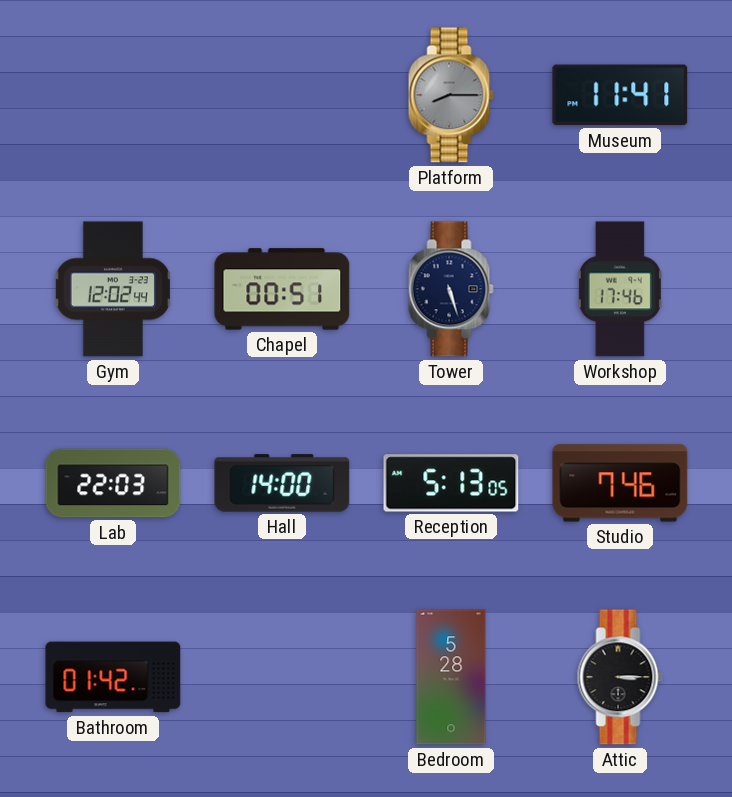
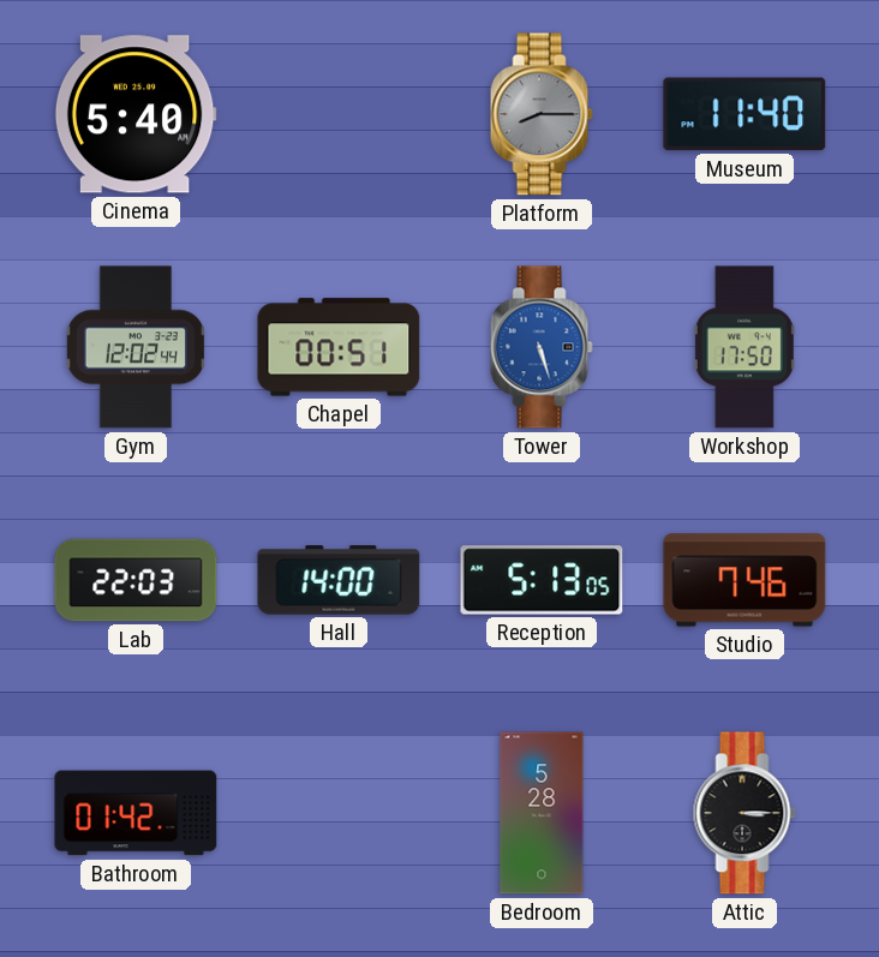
Cinema: none -> 5:40 (136, 114)
Museum: 11:41 -> 11:40 (745, 114)
Tower dial: navy -> blue (542, 347)
Workshop: 17:46 -> 17:50 (745, 347)
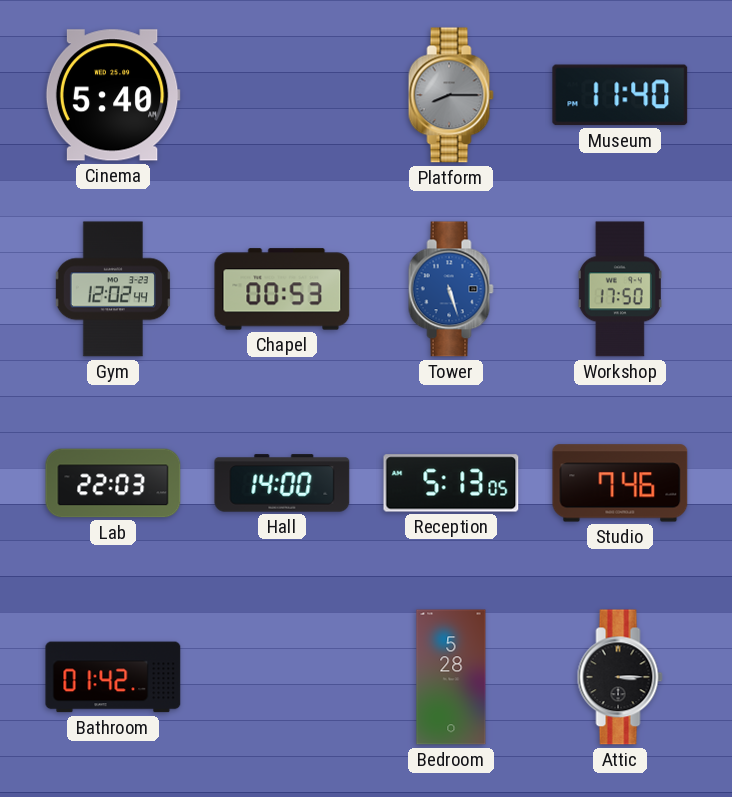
Chapel: 00:51 -> 00:53 (282, 289)
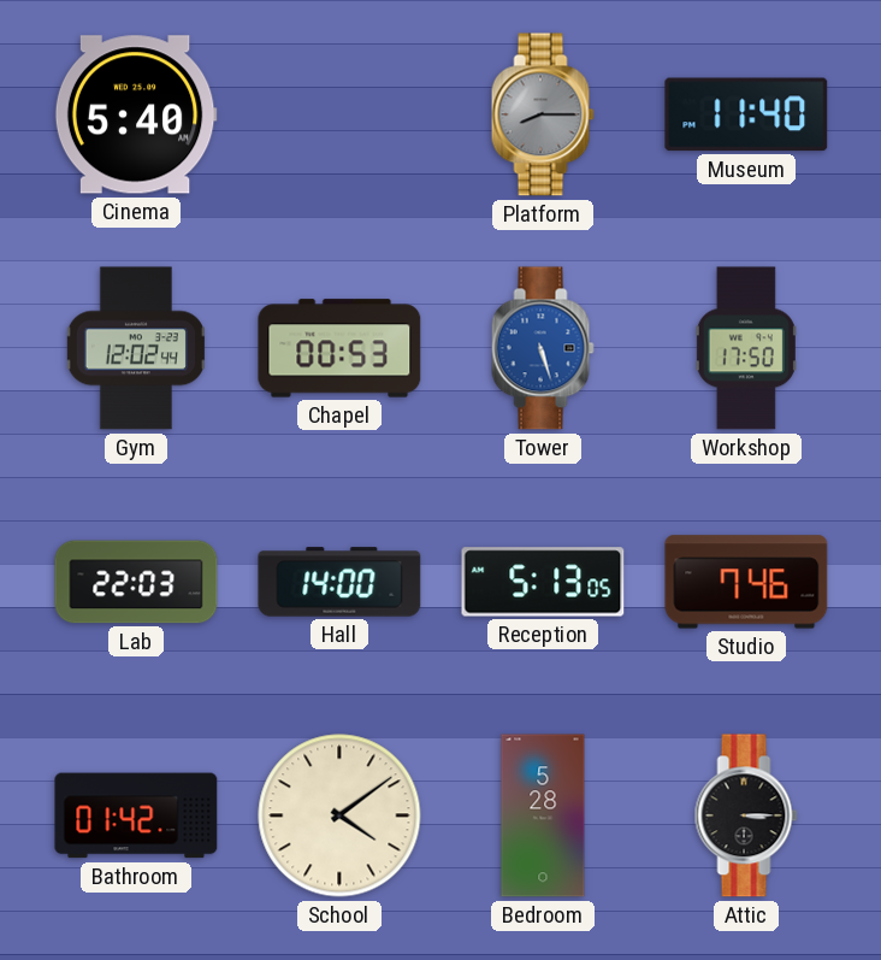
School: none -> 4:09 (339, 815)
